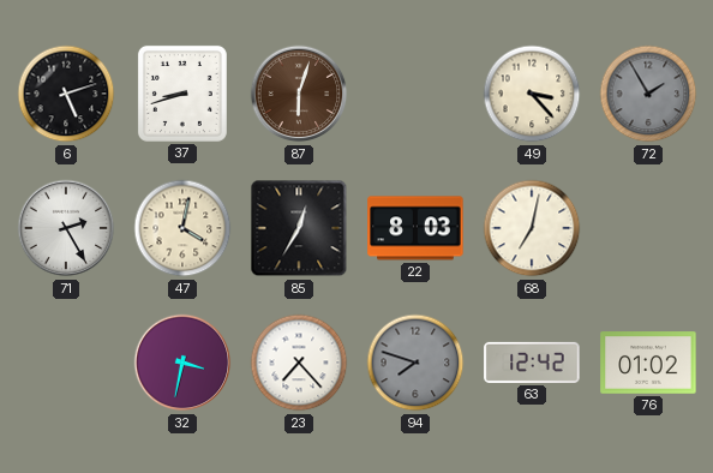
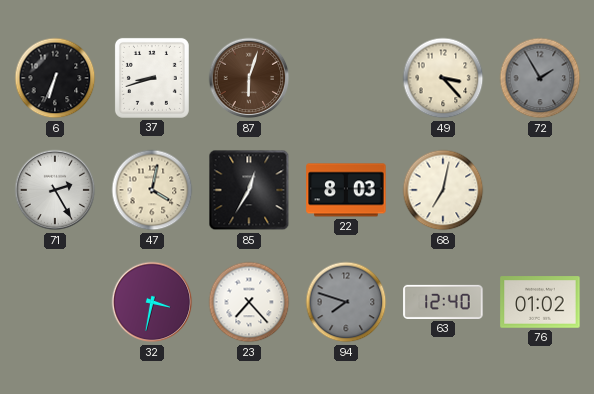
6: 5:12 -> 6:34 (55, 78)
63: 12:42 -> 12:40 (443, 302)
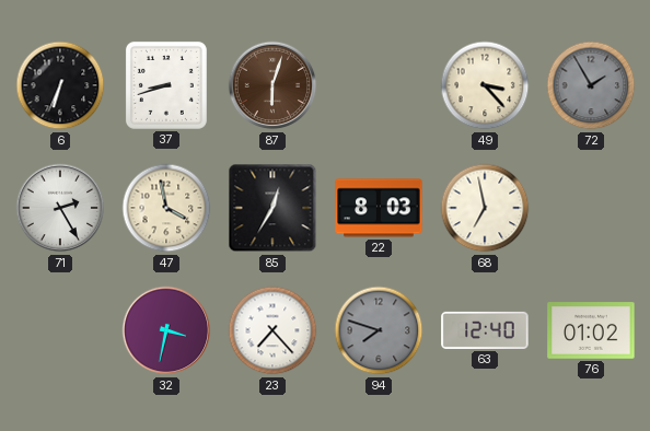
47: 4:02 -> 3:58 (166, 208)
68: 7:02 -> 6:58 (485, 208)
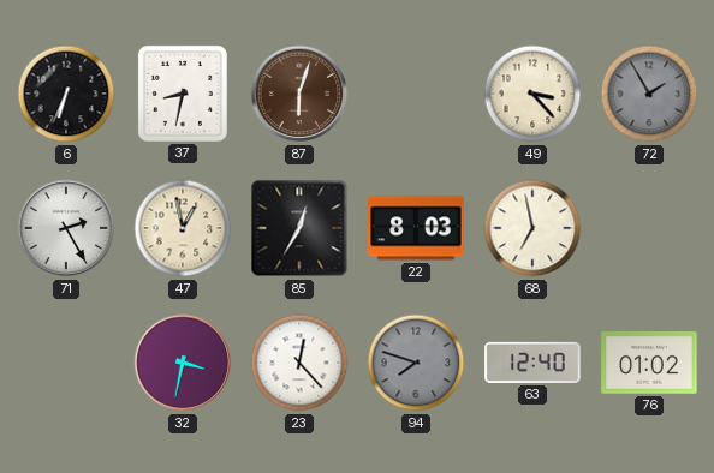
37: 8:42 -> 8:32 (183, 94)
47: 3:58 -> 12:58 (183, 228)
23: 7:23 -> 12:23 (299, 363)
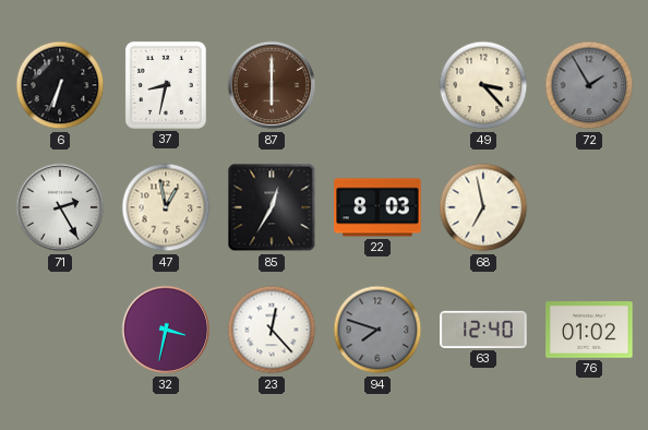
87: 6:03 -> 6:00 (272, 85)
